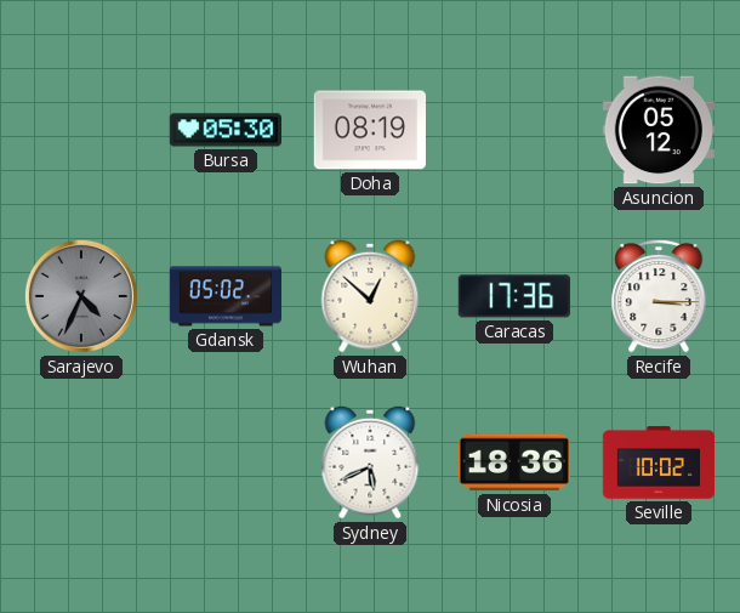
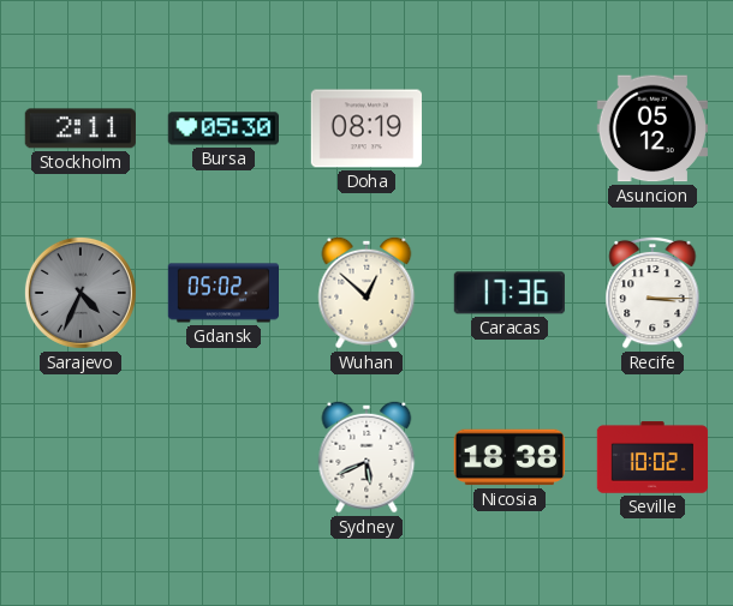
Stockholm: none -> 2:11 (81, 128)
Nicosia: 18:36 -> 18:38 (509, 457)
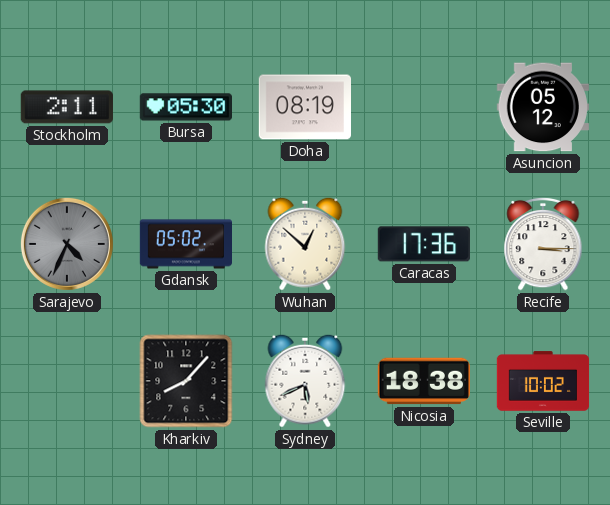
Kharkiv: none -> 8:07 (186, 381)
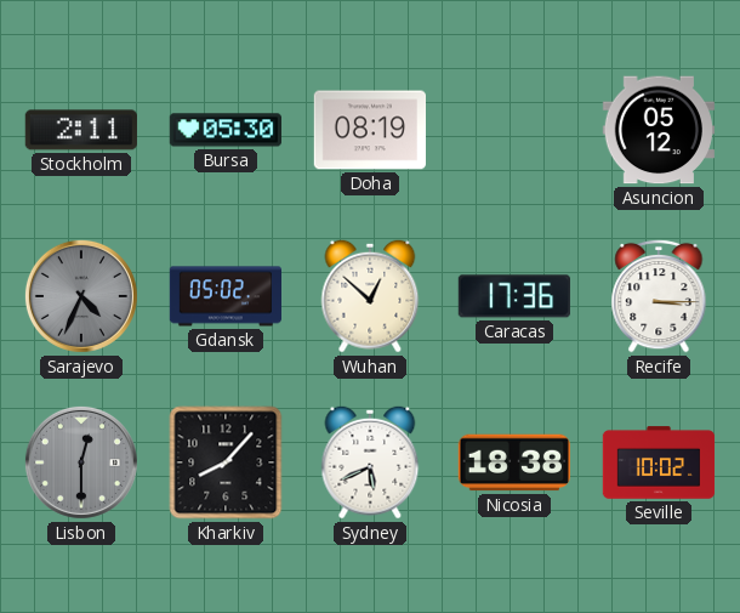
Lisbon: none -> 12:30 (81, 462)
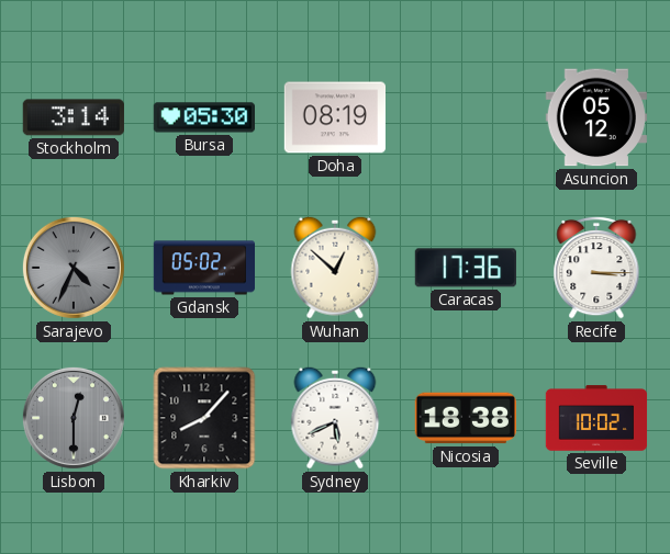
Stockholm: 2:11 -> 3:14 (74, 117)
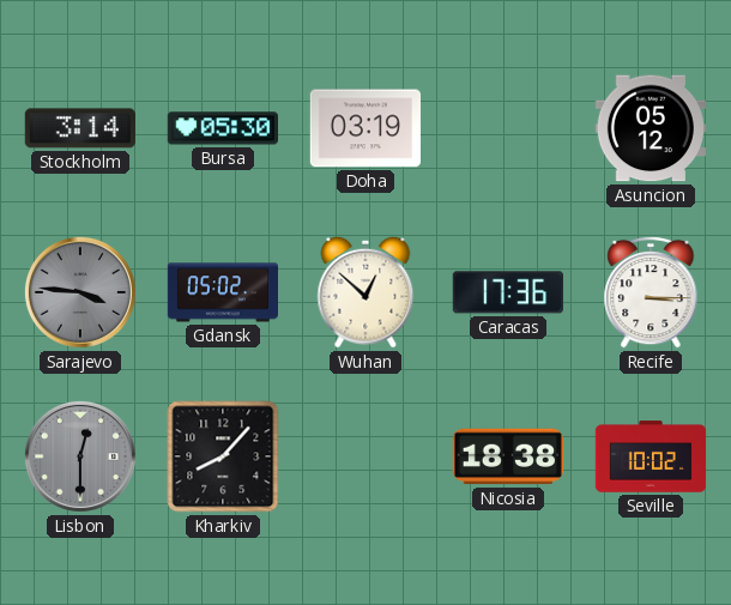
Doha: 08:19 -> 03:19 (364, 128)
Sarajevo: 4:34 -> 3:46 (80, 292)
Sydney: 5:41 -> none (335, 418)
